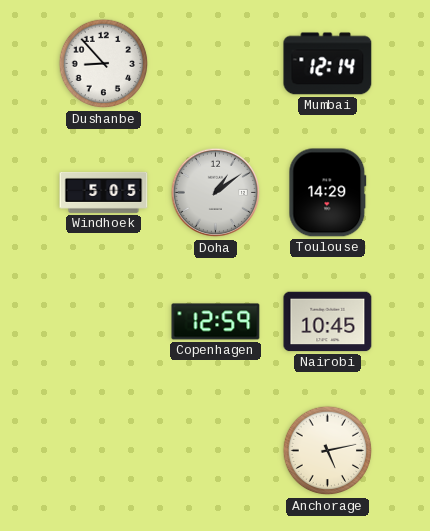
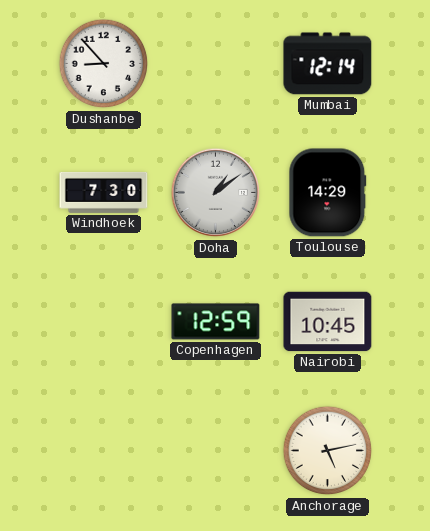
Windhoek: 5:05 -> 7:30 (104, 192)
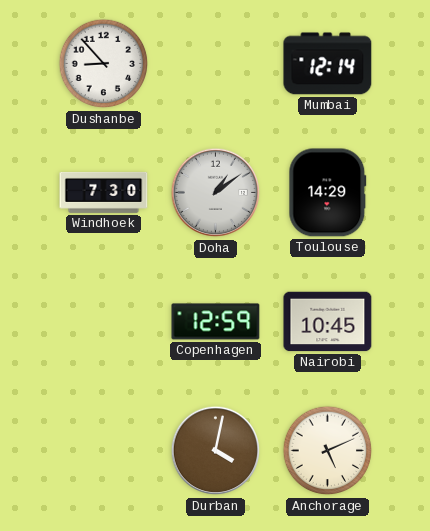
Durban: none -> 4:02 (216, 451)
Anchorage: 5:13 -> 5:11 (328, 451)
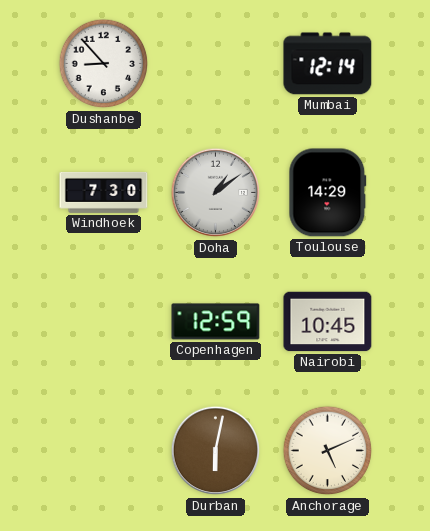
Durban: 4:02 -> 6:02 (216, 451)
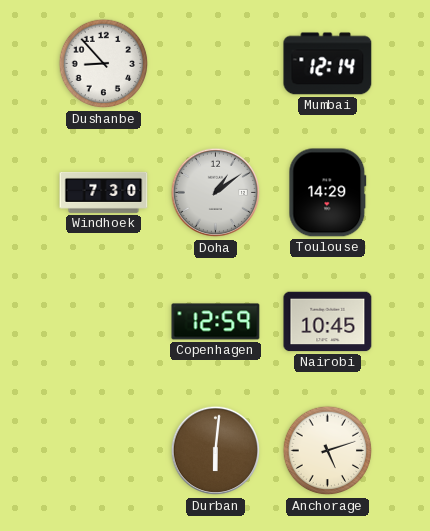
Durban: 6:02 -> 6:01 (216, 451)
Anchorage: 5:11 -> 5:12 (328, 451)
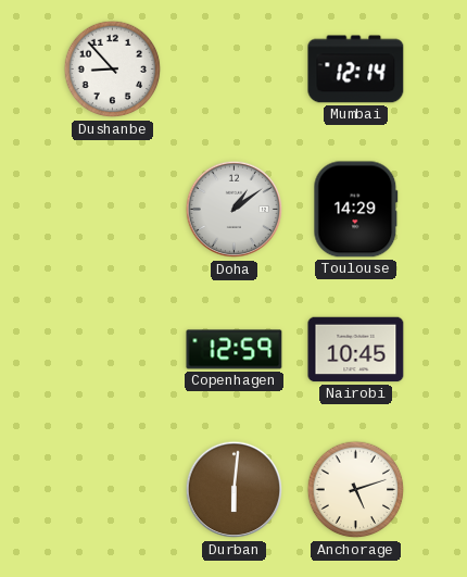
Windhoek: 7:30 -> none (104, 192)
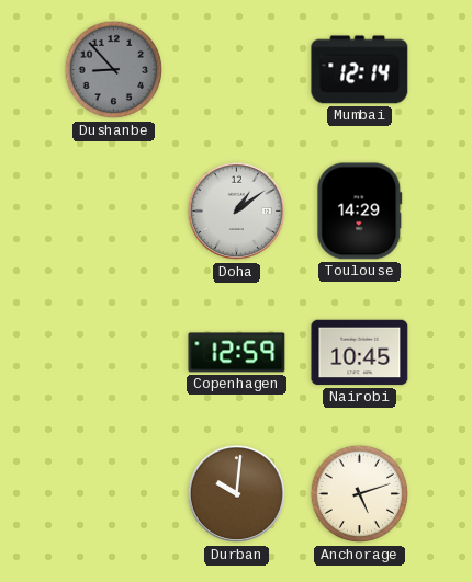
Dushanbe dial: white -> grey (114, 70)
Durban: 6:01 -> 10:01 (237, 494)
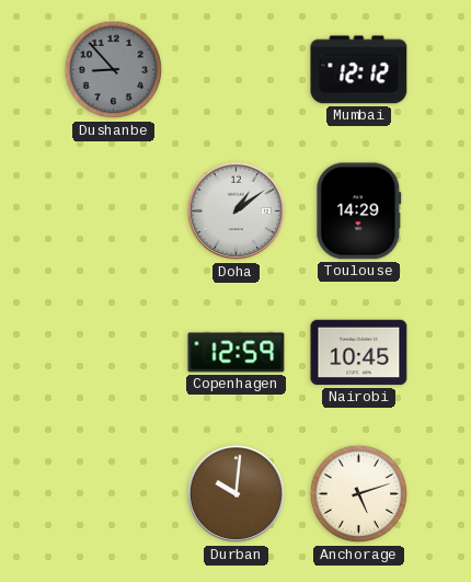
Mumbai: 12:14 -> 12:12 (359, 70)
